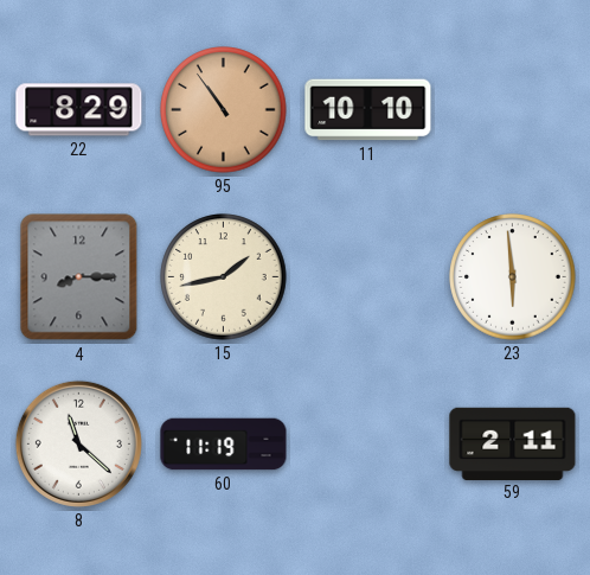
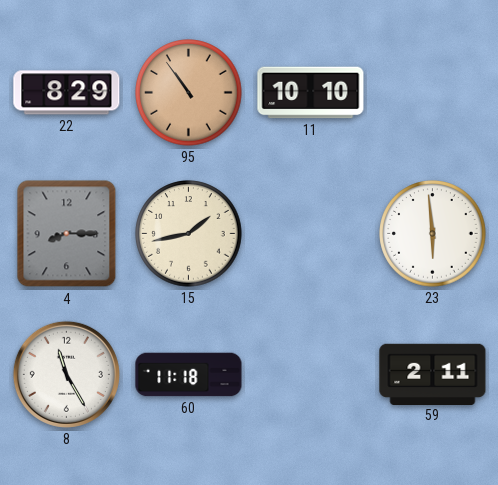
8: 11:22 -> 11:25 (66, 374)
60: 11:19 -> 11:18 (189, 375)
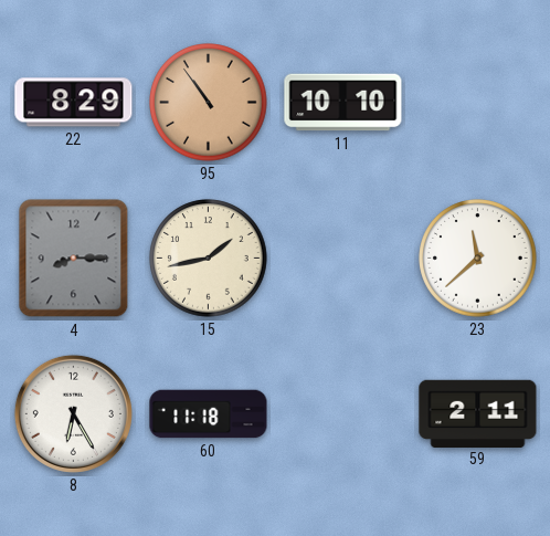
23: 5:59 -> 11:38 (478, 259)
8: 11:25 -> 6:25 (73, 413)
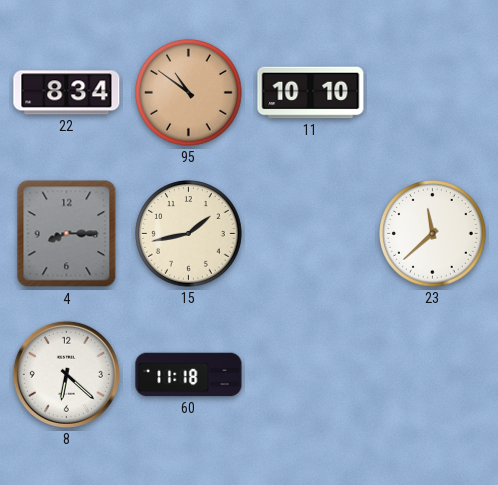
22: 8:29 -> 8:34 (67, 93)
95: 10:54 -> 10:51 (189, 93)
8: 6:25 -> 6:22 (66, 374)
59: 2:11 -> none (478, 413)
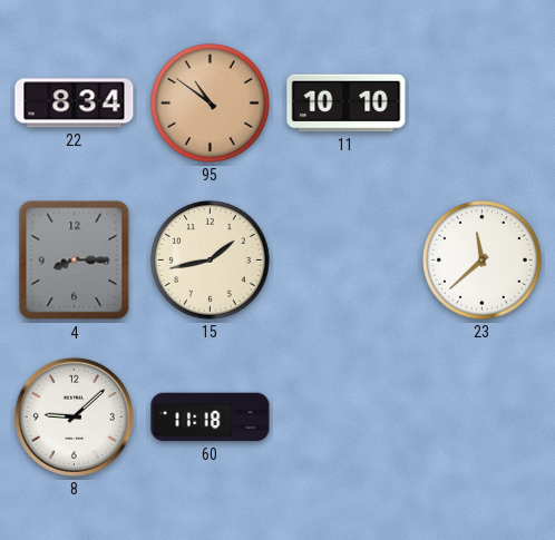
8: 6:22 -> 9:08 (74, 416)
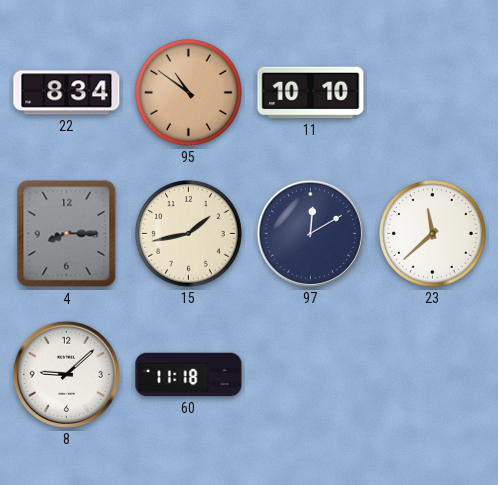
97: none -> 12:10 (310, 233)
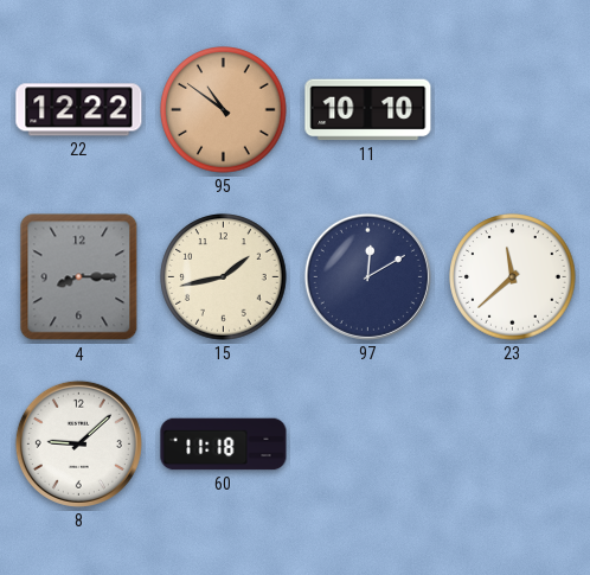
22: 8:34 -> 12:22 (79, 110)
